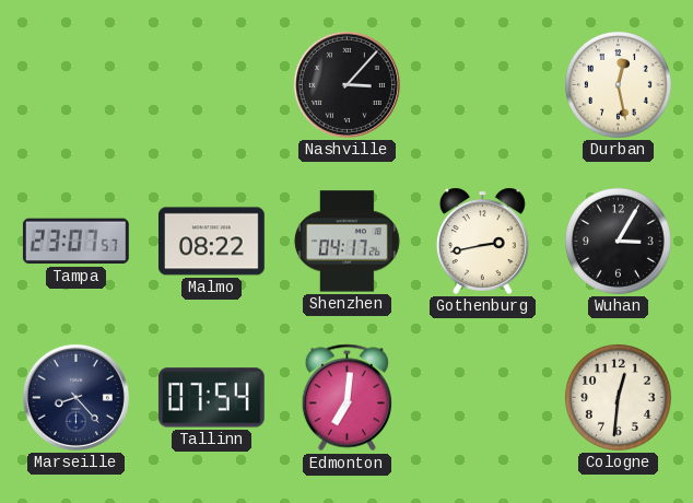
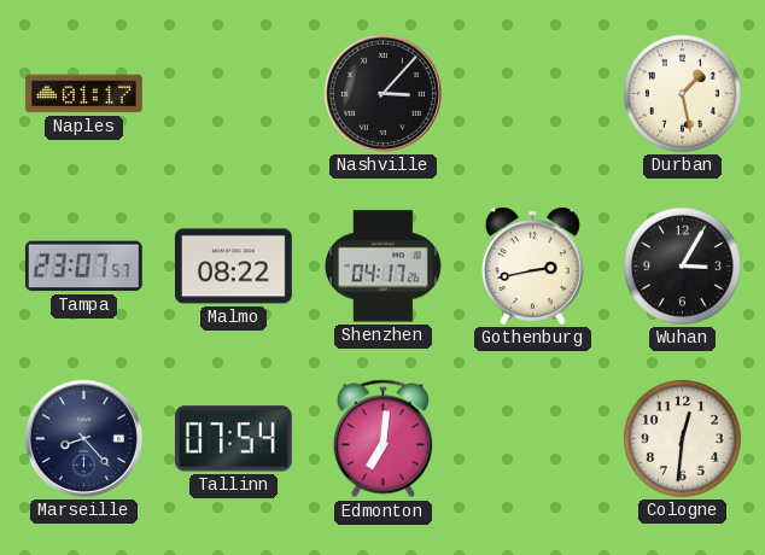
Naples: none -> 01:17 (84, 94)
Durban: 12:28 -> 1:28 (682, 93)
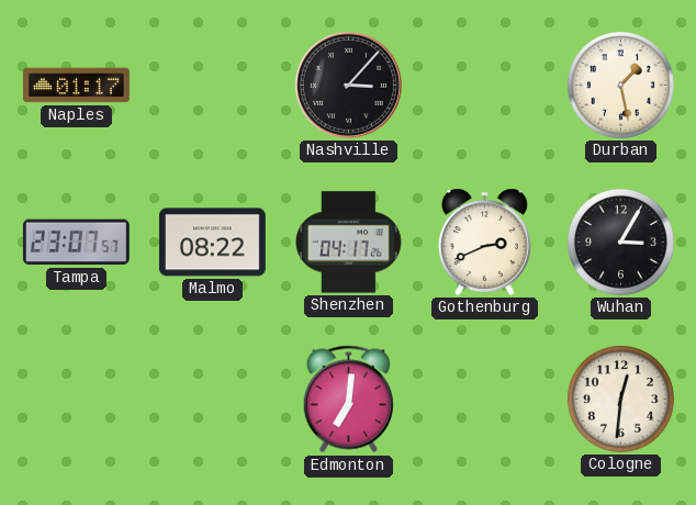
Gothenburg: 2:43 -> 2:41 (484, 242)
Marseille: 8:23 -> none (83, 438)
Tallinn: 07:54 -> none (233, 439)
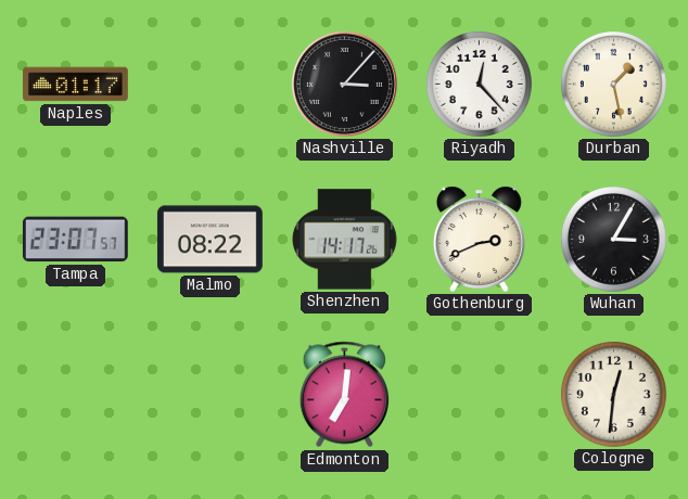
Riyadh: none -> 12:23 (479, 84)
Shenzhen: 04:17 -> 14:17 (344, 240)
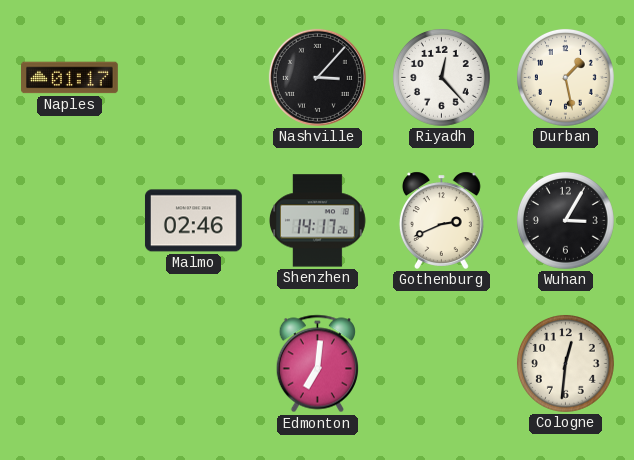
Tampa: 23:07 -> none (75, 240)
Malmo: 08:22 -> 02:46 (193, 221)
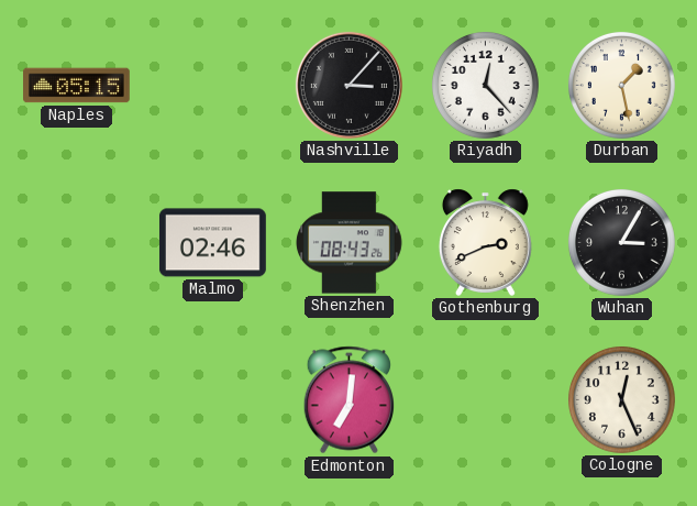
Naples: 01:17 -> 05:15 (77, 86)
Shenzhen: 14:17 -> 08:43 (348, 243)
Cologne: 12:31 -> 12:26 (621, 399)
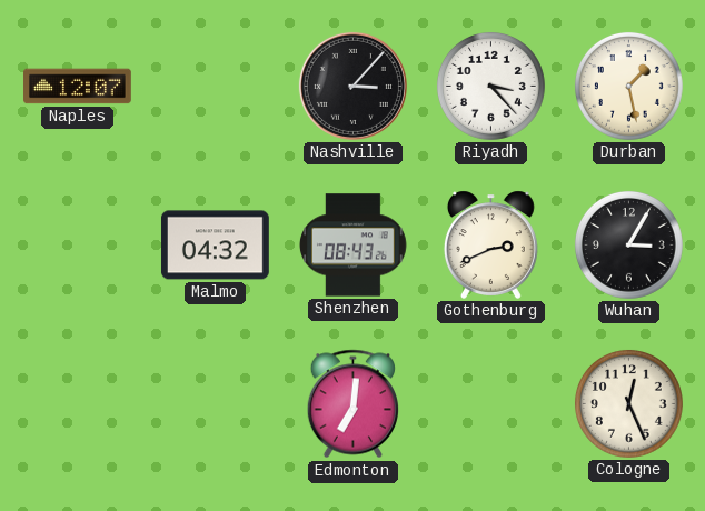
Naples: 05:15 -> 12:07 (78, 87)
Riyadh: 12:23 -> 3:23 (490, 86)
Malmo: 02:46 -> 04:32 (215, 246)
